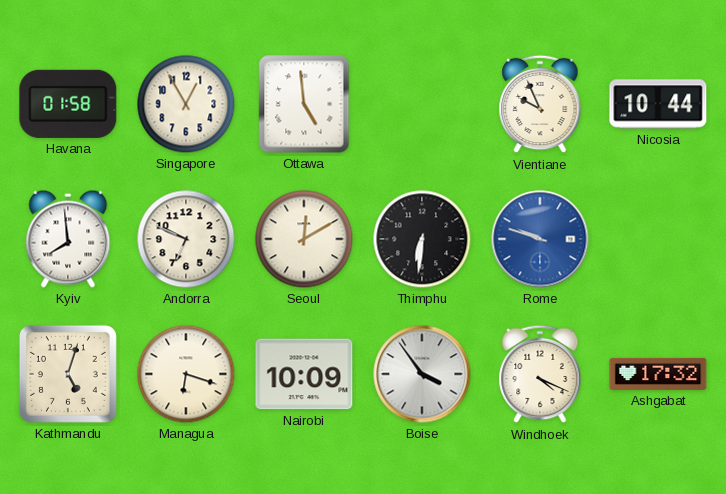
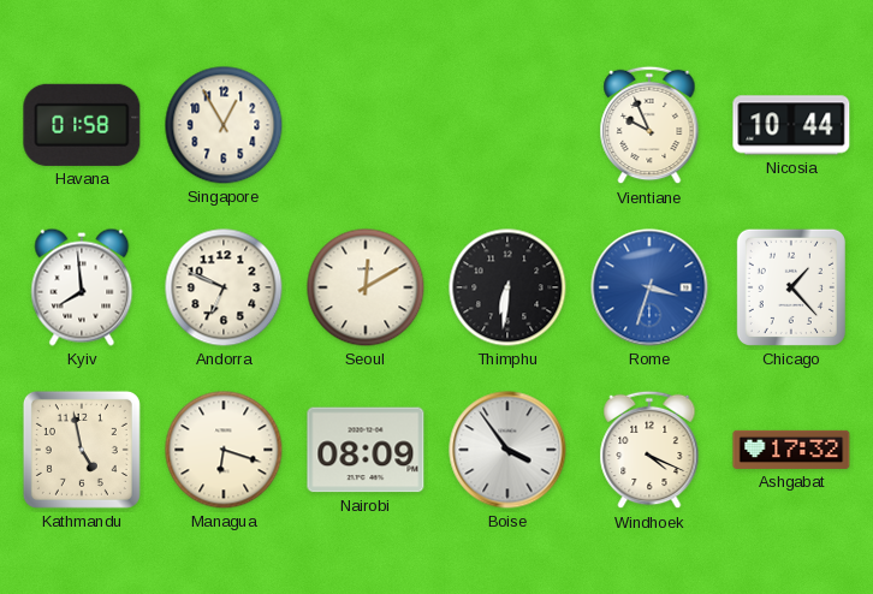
Ottawa: 4:59 -> none (304, 104)
Rome: 9:48 -> 3:33 (649, 287)
Chicago: none -> 1:23 (791, 287)
Kathmandu: 5:03 -> 4:58 (82, 450)
Nairobi: 10:09 -> 08:09 (366, 450)
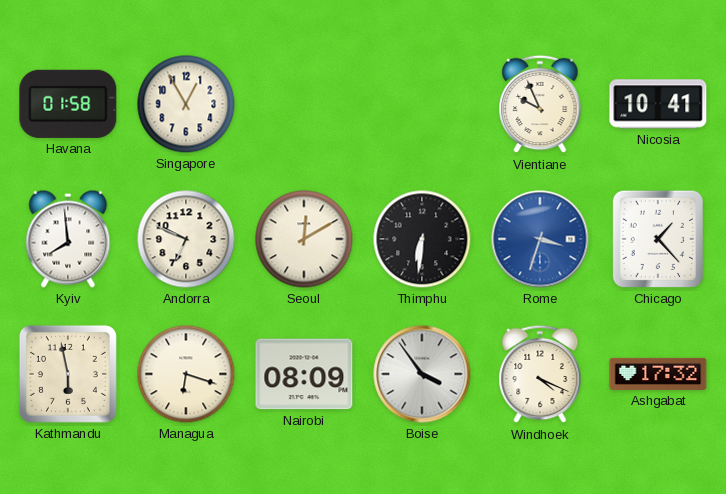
Nicosia: 10:44 -> 10:41 (658, 104)
Kathmandu: 4:58 -> 5:58 (68, 374)
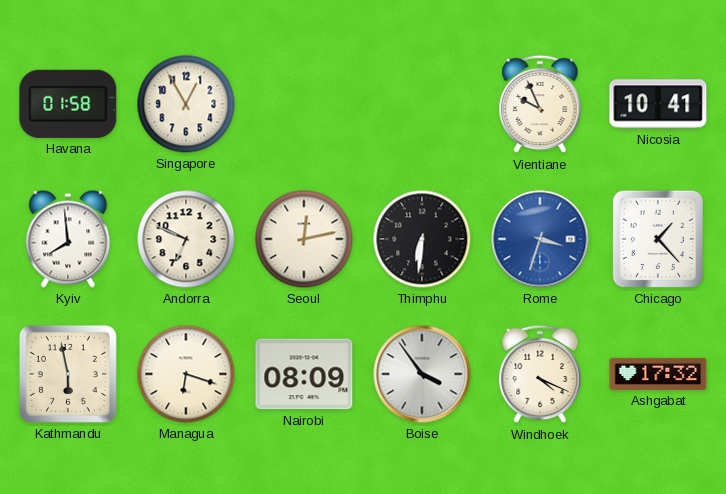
Seoul: 12:10 -> 12:13 (304, 239)
